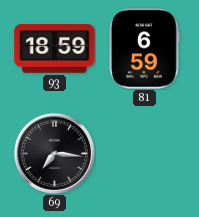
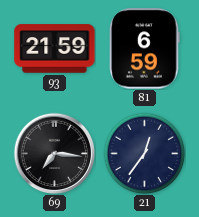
93: 18:59 -> 21:59 (55, 49)
21: none -> 12:36 (144, 153)
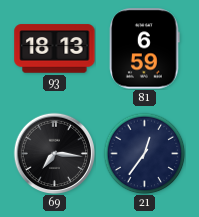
93: 21:59 -> 18:13 (55, 49)
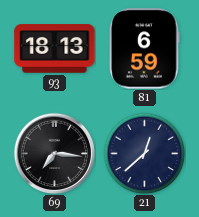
21: 12:36 -> 12:38 (144, 153)
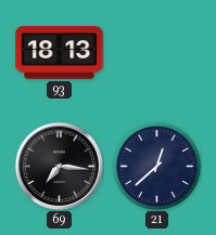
81: 6:59 -> none (145, 49)
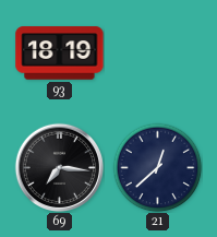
93: 18:13 -> 18:19 (60, 54)
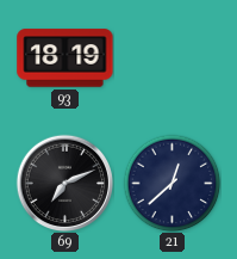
69: 7:16 -> 7:11 (64, 183)
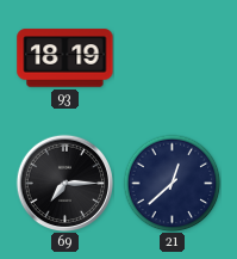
69: 7:11 -> 7:15 (64, 183)
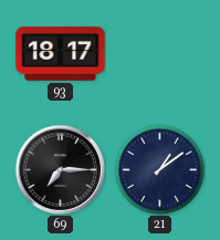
93: 18:19 -> 18:17 (61, 54)
21: 12:38 -> 1:09 (159, 169)
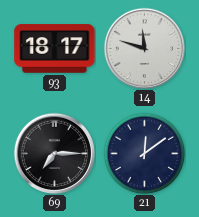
14: none -> 11:48 (144, 48)
21: 1:09 -> 12:09 (144, 153)
